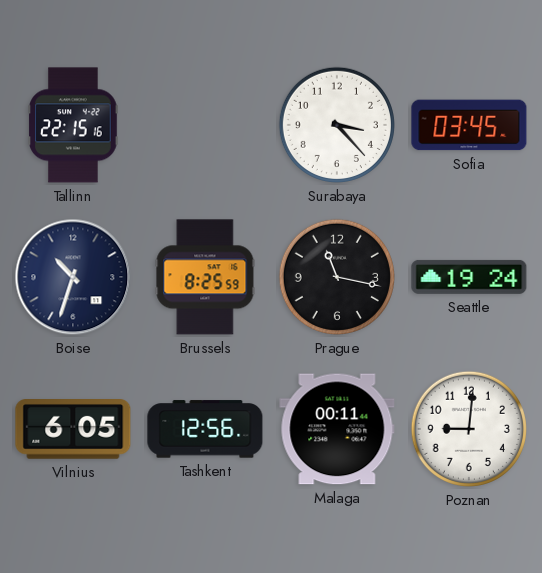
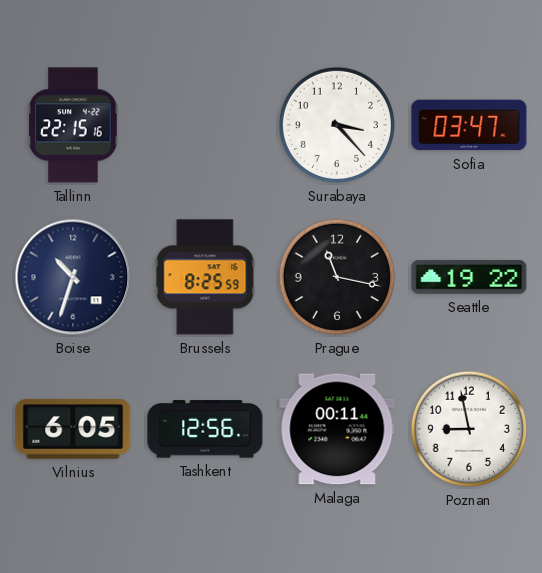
Sofia: 03:45 -> 03:47 (469, 125)
Seattle: 19:24 -> 19:22 (469, 277)
Poznan: 9:01 -> 8:58 (469, 429)
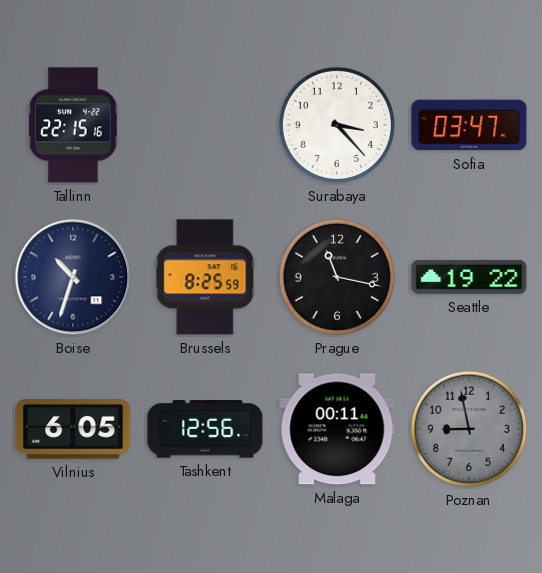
Poznan dial: white -> grey (469, 429)
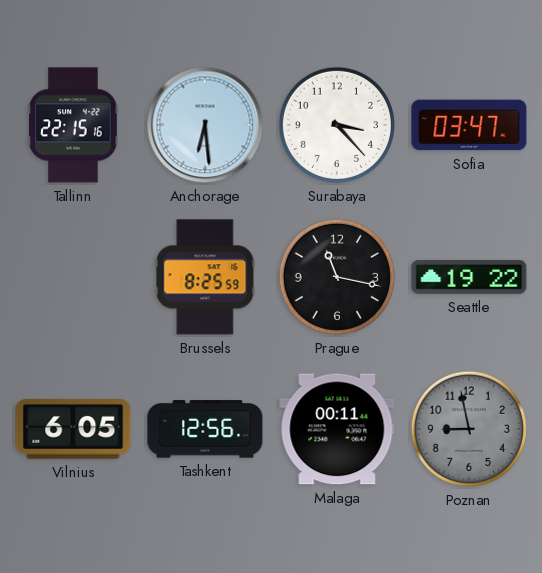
Anchorage: none -> 6:29 (205, 125)
Boise: 10:33 -> none (73, 277)
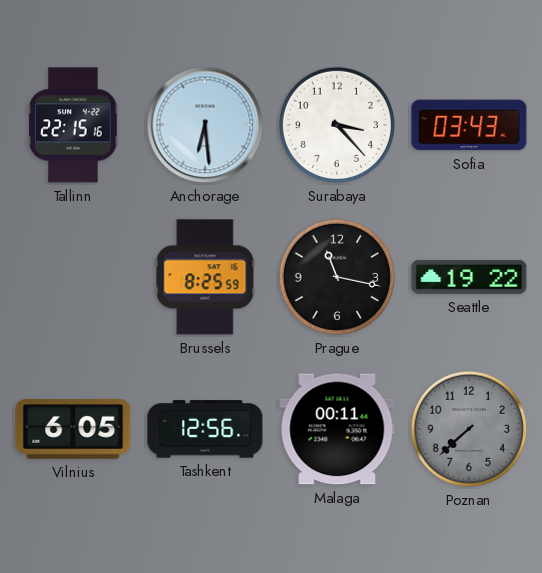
Sofia: 03:47 -> 03:43 (469, 125)
Poznan: 8:58 -> 7:38 (469, 429)
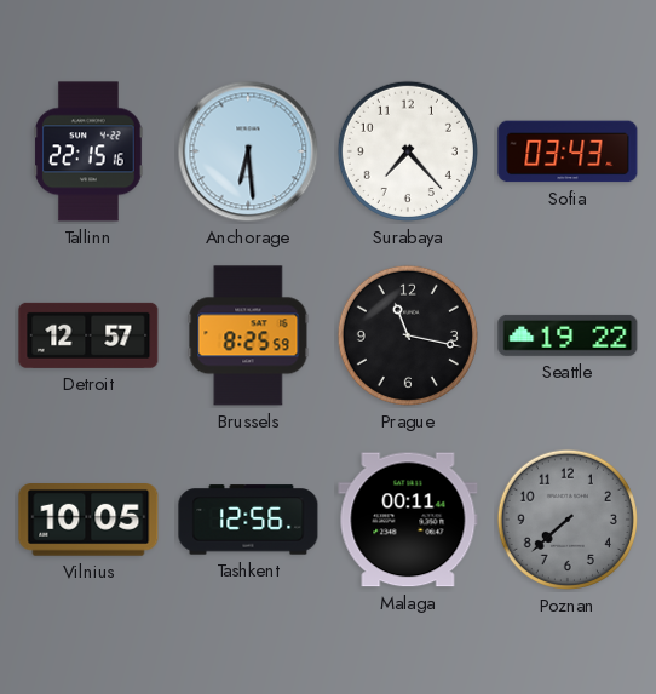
Surabaya: 3:23 -> 7:23 (408, 151)
Detroit: none -> 12:57 (88, 335)
Vilnius: 6:05 -> 10:05 (88, 521)
